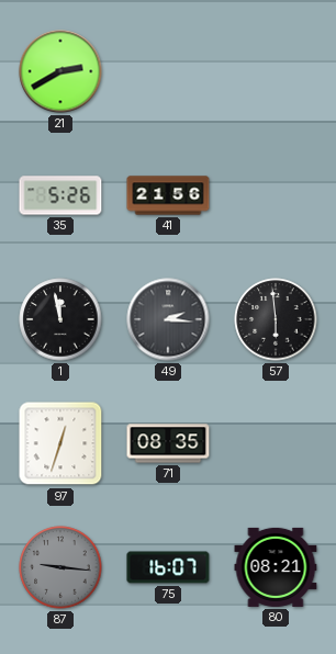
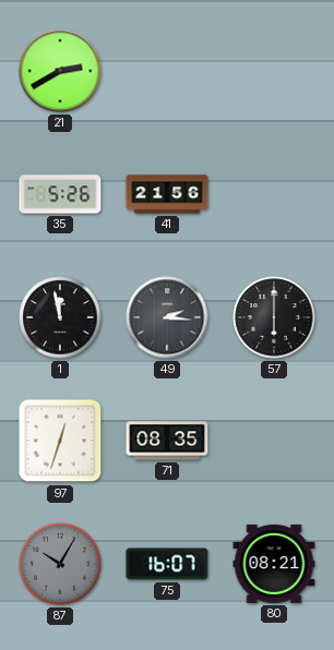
57: 5:59 -> 6:00 (274, 317)
87: 9:16 -> 10:05 (60, 564)
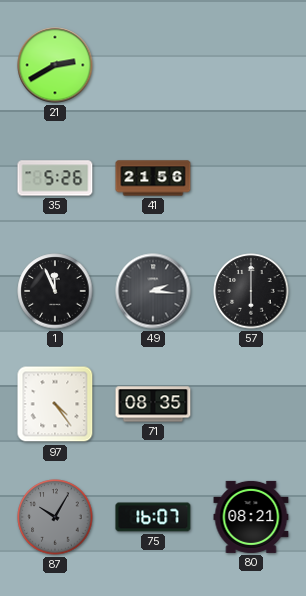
1: 11:58 -> 11:56 (55, 291)
97: 12:33 -> 4:24 (55, 404)
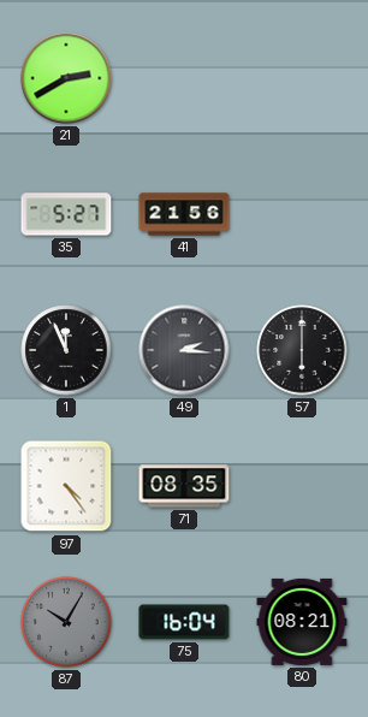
35: 5:26 -> 5:27 (66, 214)
75: 16:07 -> 16:04 (184, 622)
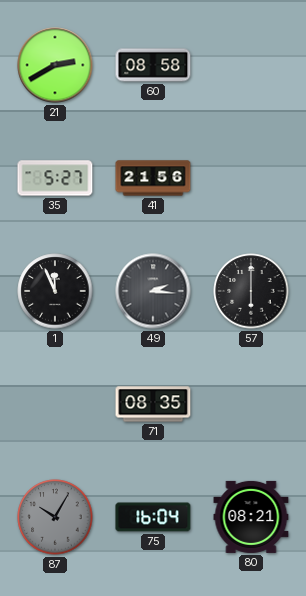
60: none -> 08:58 (153, 65)
97: 4:24 -> none (66, 486)
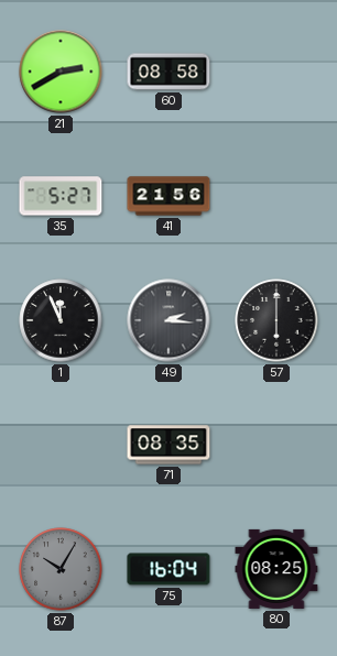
80: 08:21 -> 08:25 (276, 569)
